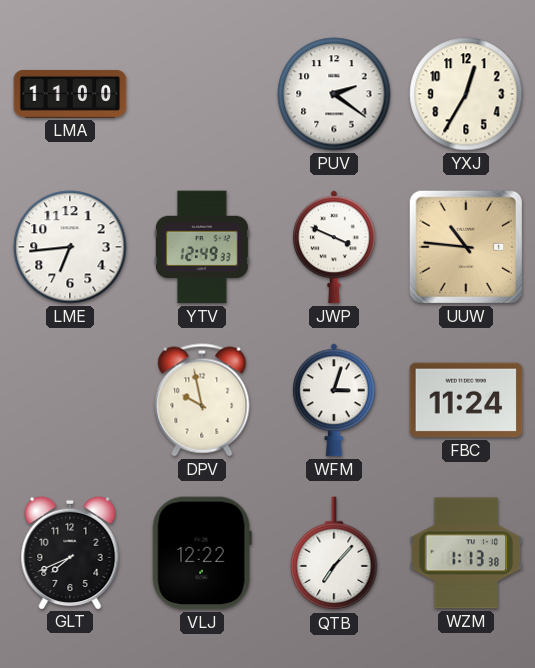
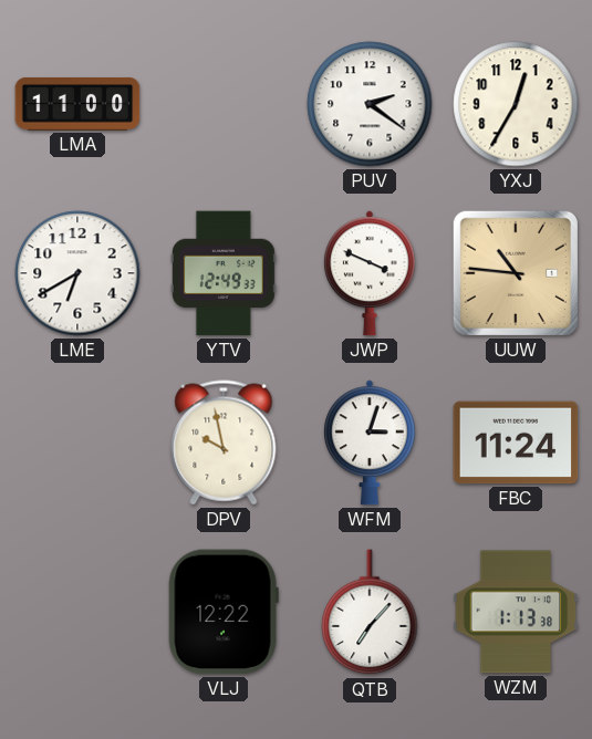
LME: 6:44 -> 6:40 (77, 273)
GLT: 7:41 -> none (70, 552)
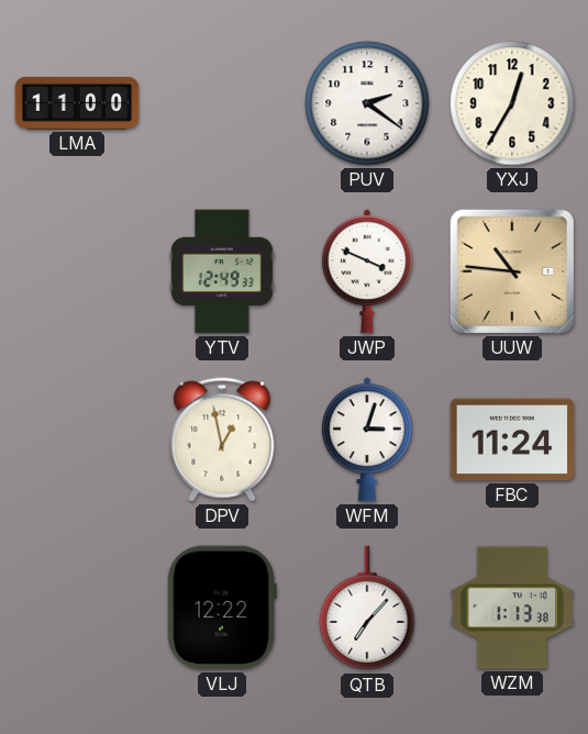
LME: 6:40 -> none (77, 273)
DPV: 9:58 -> 12:58 (222, 440)
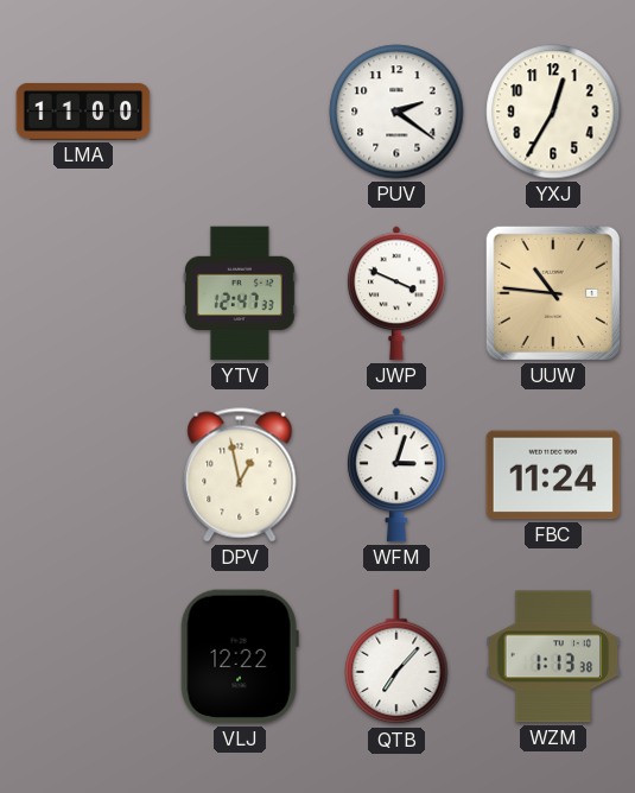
YTV: 12:49 -> 12:47 (240, 293)
